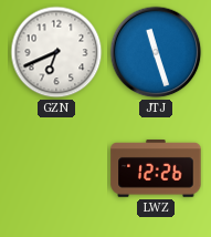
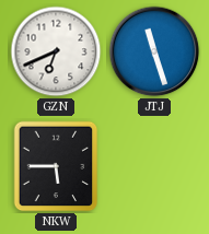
NKW: none -> 5:45 (56, 166)
LWZ: 12:26 -> none (156, 168)
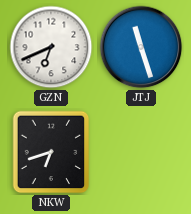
NKW: 5:45 -> 6:42 (51, 152)
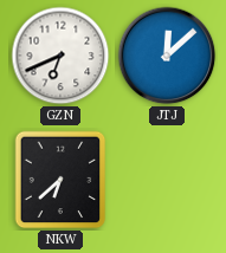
JTJ: 11:27 -> 12:08 (167, 56)
NKW: 6:42 -> 6:38 (60, 180)
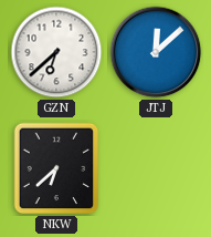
GZN: 6:41 -> 6:38 (56, 52)
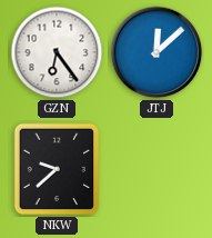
GZN: 6:38 -> 6:24 (57, 52)
NKW: 6:38 -> 9:38 (57, 169)
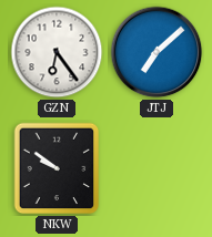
JTJ: 12:08 -> 7:08 (157, 52)
NKW: 9:38 -> 9:51 (57, 168)
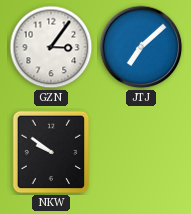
GZN: 6:24 -> 3:06 (51, 47)
